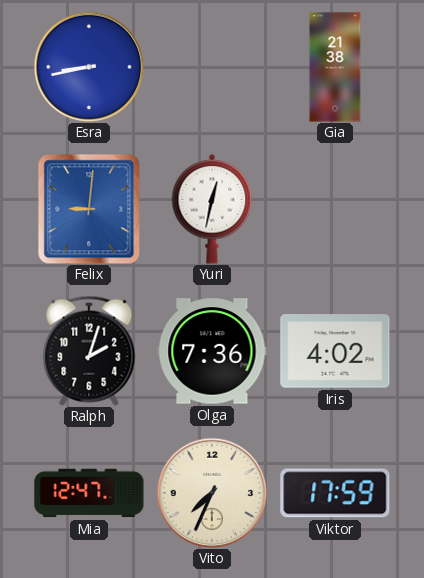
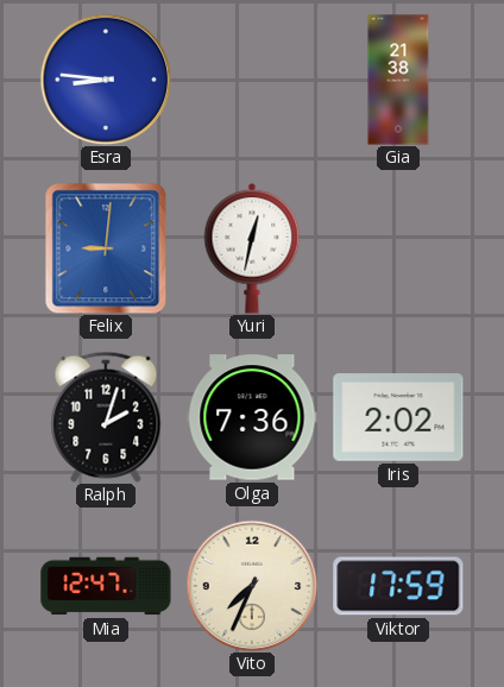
Esra: 8:43 -> 8:46 (106, 80)
Iris: 4:02 -> 2:02 (398, 417)
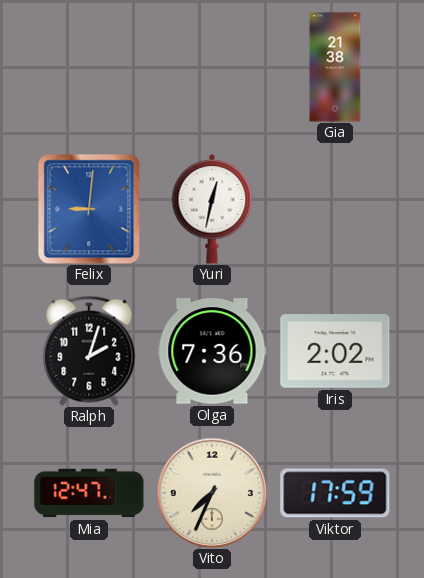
Esra: 8:46 -> none (106, 80)
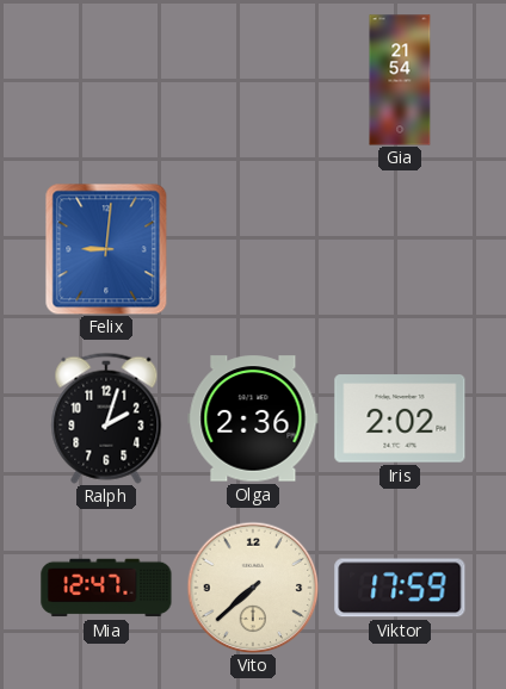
Gia: 21:38 -> 21:54 (400, 80)
Yuri: 12:32 -> none (212, 209)
Olga: 7:36 -> 2:36 (253, 418)
Vito: 7:34 -> 7:38 (253, 588)
